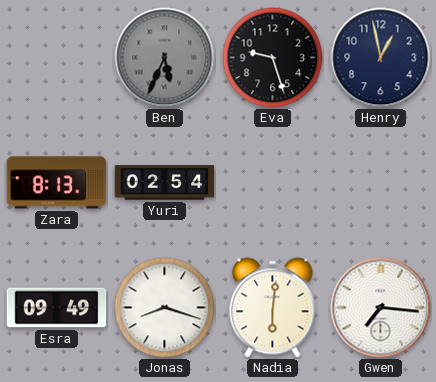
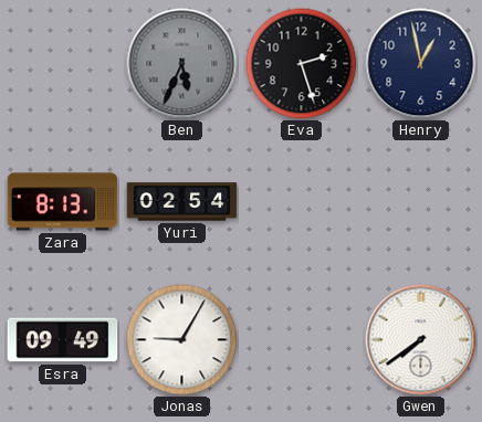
Eva: 9:27 -> 2:27 (302, 64)
Jonas: 8:18 -> 9:05 (182, 340)
Nadia: 6:01 -> none (273, 308)
Gwen: 7:16 -> 7:39 (421, 340)
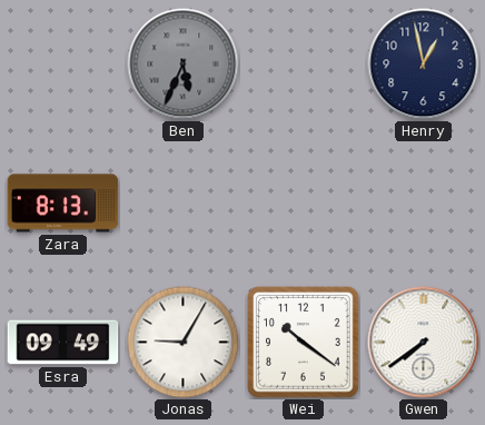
Eva: 2:27 -> none (302, 64)
Yuri: 02:54 -> none (182, 202)
Wei: none -> 10:21 (304, 343)
